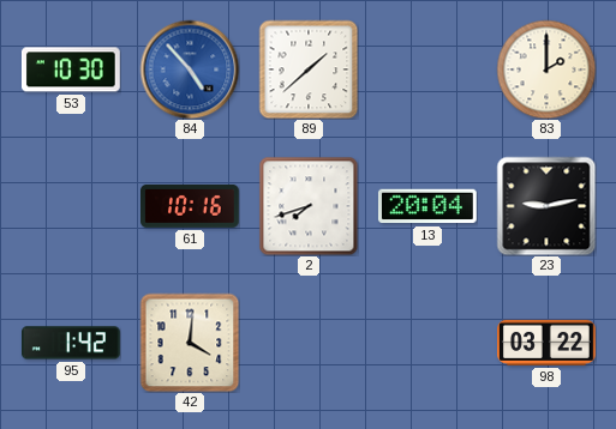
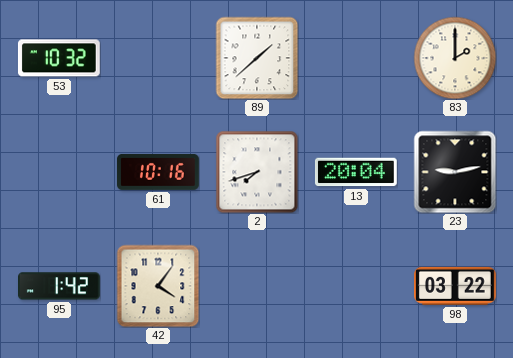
53: 10:30 -> 10:32 (59, 58)
84: 4:53 -> none (190, 70)
42: 4:01 -> 4:06 (158, 286)
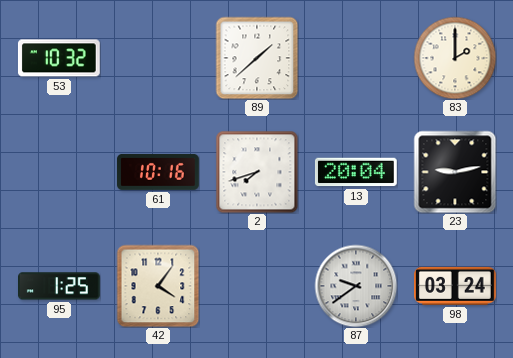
95: 1:42 -> 1:25 (60, 286)
87: none -> 9:39 (356, 286)
98: 03:22 -> 03:24 (456, 286)
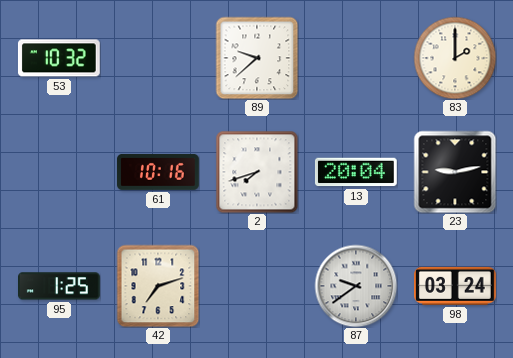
89: 1:38 -> 9:38 (257, 58)
42: 4:06 -> 7:12 (158, 286)
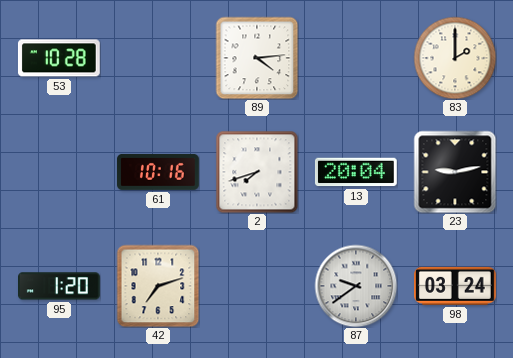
53: 10:32 -> 10:28 (59, 58)
89: 9:38 -> 4:14 (257, 58)
95: 1:25 -> 1:20 (60, 286)
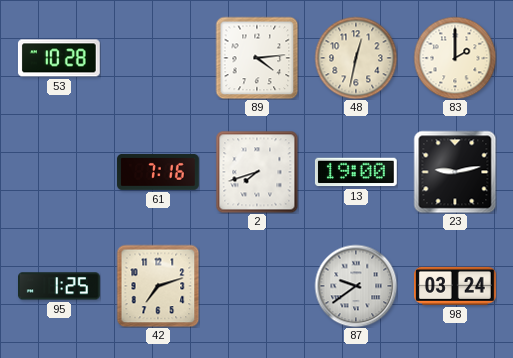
48: none -> 12:32 (356, 58)
61: 10:16 -> 7:16 (159, 172)
13: 20:04 -> 19:00 (356, 172)
95: 1:20 -> 1:25 (60, 286)
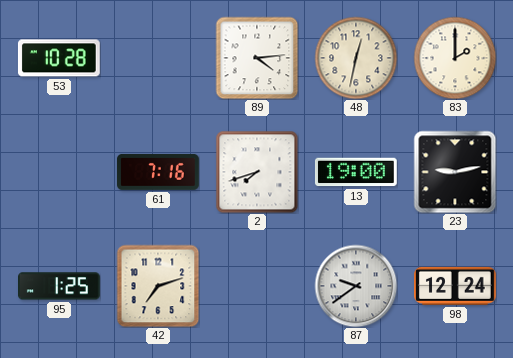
98: 03:24 -> 12:24 (456, 286)
